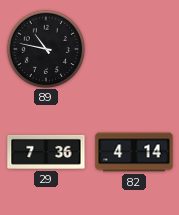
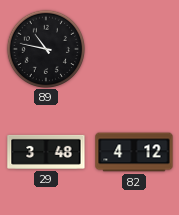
29: 7:36 -> 3:48 (46, 152)
82: 4:14 -> 4:12 (134, 152)
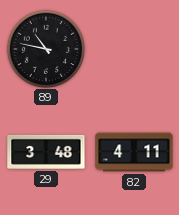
82: 4:12 -> 4:11 (134, 152)
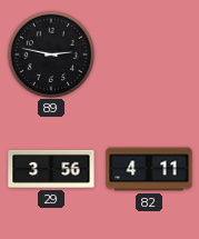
89: 10:47 -> 2:47 (50, 53)
29: 3:48 -> 3:56 (51, 169)
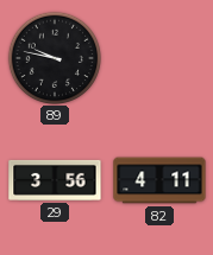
89: 2:47 -> 9:47 (54, 57)
